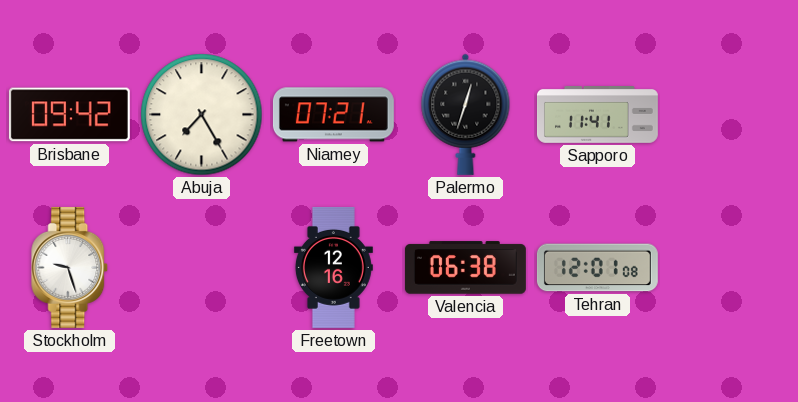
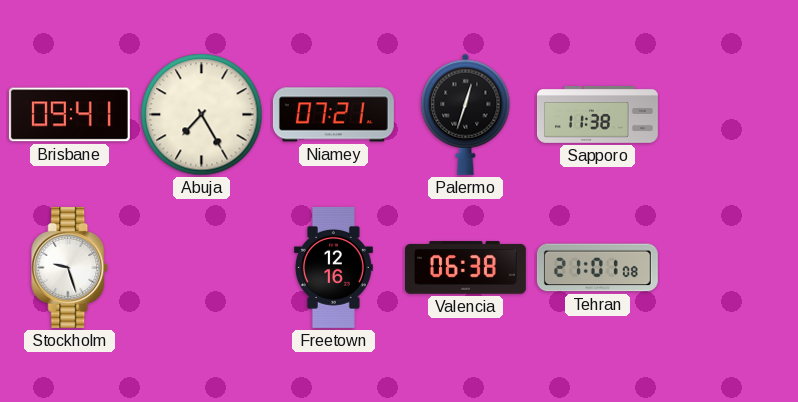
Brisbane: 09:42 -> 09:41 (69, 115)
Sapporo: 11:41 -> 11:38 (597, 115)
Tehran: 12:01 -> 21:01 (597, 268)
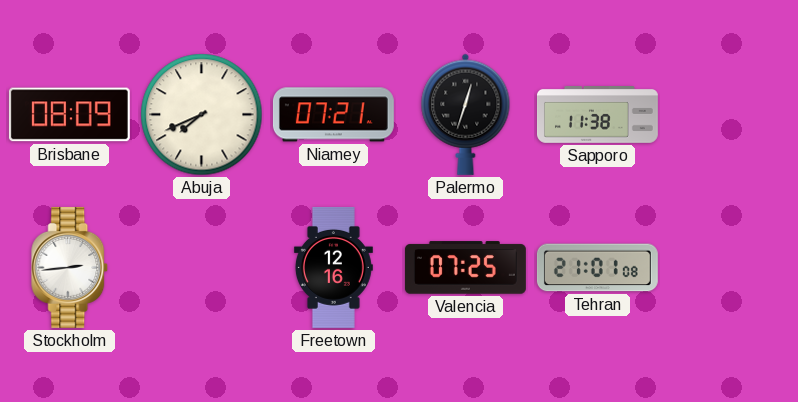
Brisbane: 09:41 -> 08:09 (69, 115)
Abuja: 7:25 -> 7:41 (202, 115)
Stockholm: 9:27 -> 2:44 (70, 267)
Valencia: 06:38 -> 07:25 (465, 268)
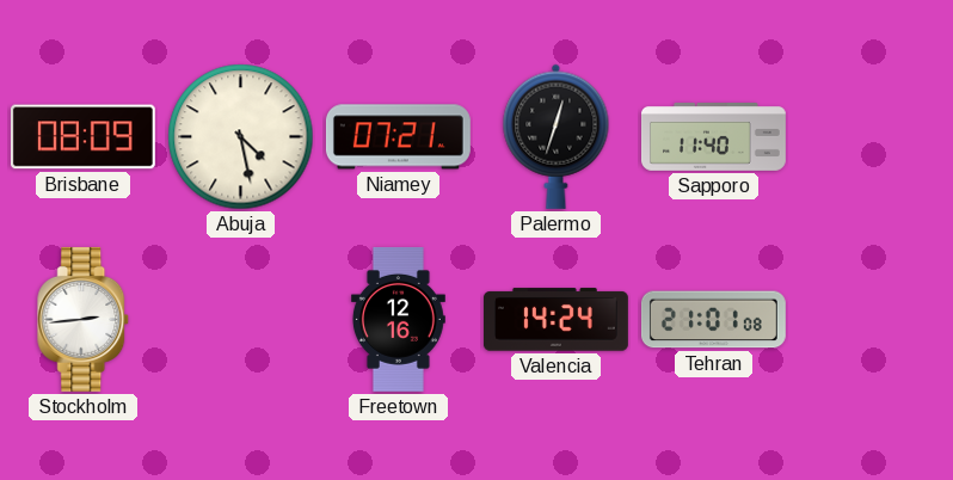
Abuja: 7:41 -> 4:28 (241, 137)
Sapporo: 11:38 -> 11:40 (713, 137)
Valencia: 07:25 -> 14:24 (555, 320)
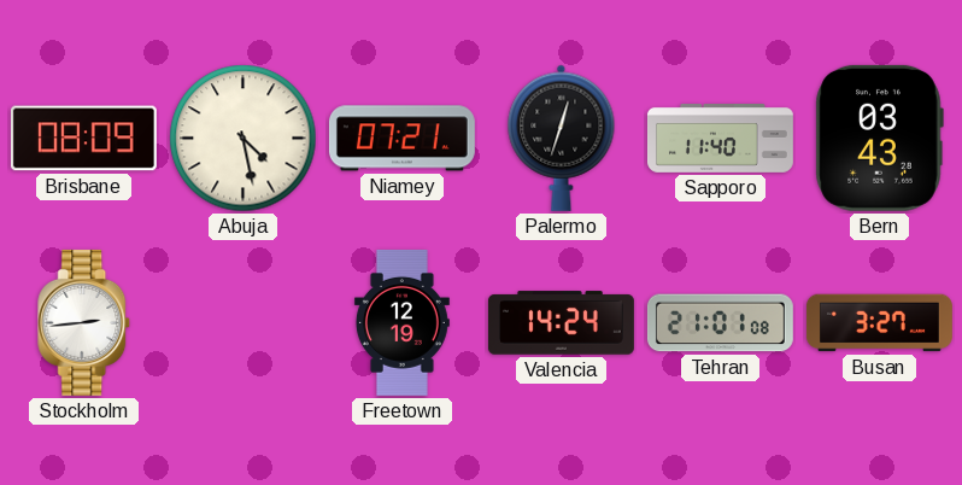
Bern: none -> 03:43 (879, 138)
Freetown: 12:16 -> 12:19 (401, 322)
Busan: none -> 3:27 (879, 323)
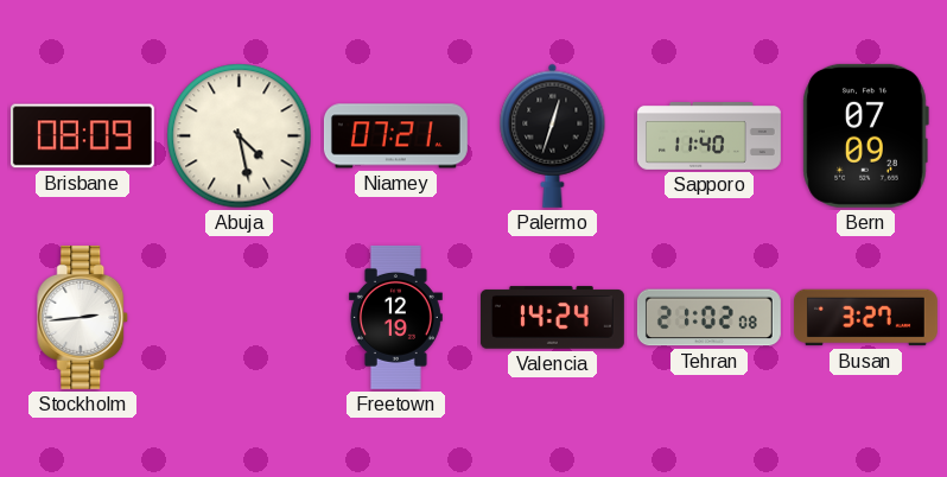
Bern: 03:43 -> 07:09 (865, 135)
Tehran: 21:01 -> 21:02 (708, 318)
